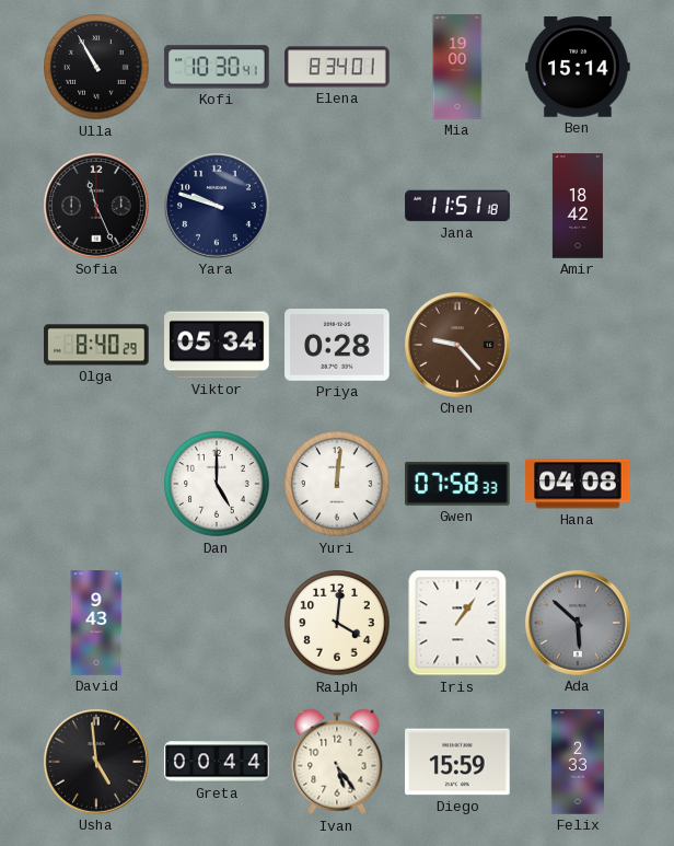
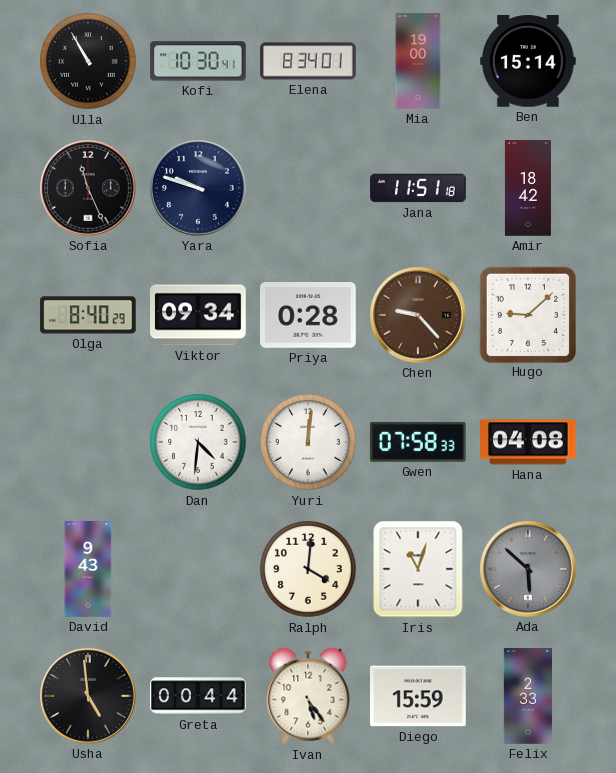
Viktor: 05:34 -> 09:34 (198, 315)
Hugo: none -> 9:08 (527, 314)
Dan: 5:00 -> 4:31 (198, 442)
Iris: 1:06 -> 11:03 (418, 569)
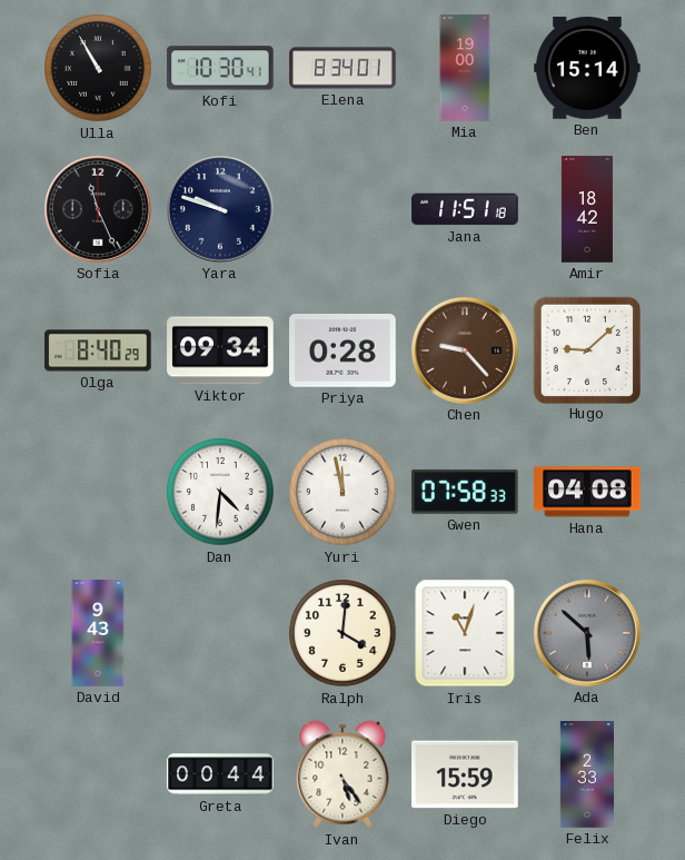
Yuri: 12:01 -> 11:58 (343, 492)
Usha: 4:59 -> none (89, 697)
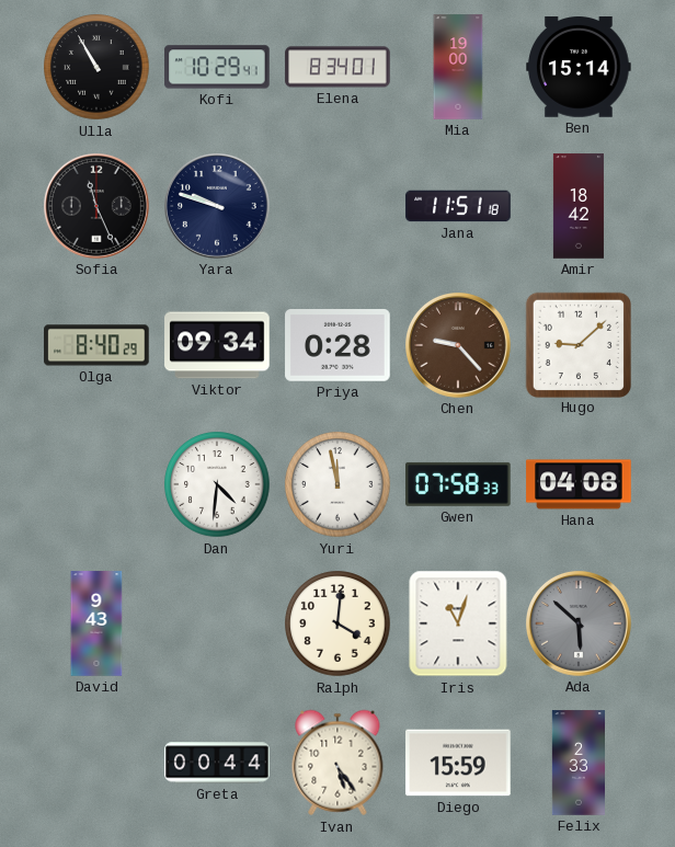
Kofi: 10:30 -> 10:29 (217, 67)
